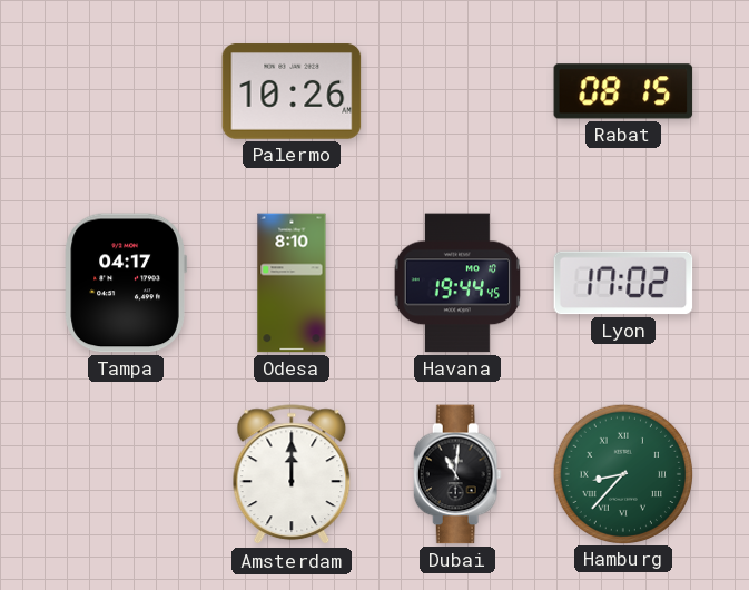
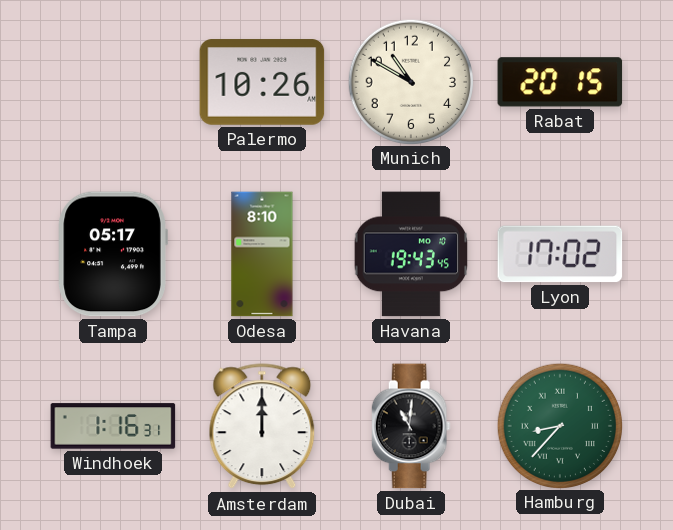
Munich: none -> 10:50 (410, 81)
Rabat: 08:15 -> 20:15 (560, 82)
Tampa: 04:17 -> 05:17 (113, 254)
Havana: 19:44 -> 19:43 (411, 254)
Windhoek: none -> 1:16 (113, 426)
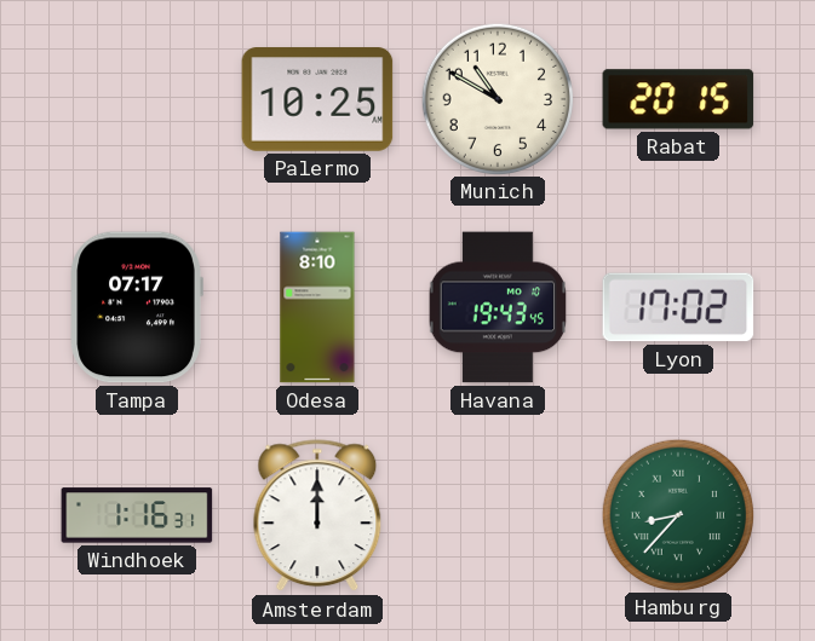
Palermo: 10:26 -> 10:25 (317, 99)
Tampa: 05:17 -> 07:17 (137, 307)
Dubai: 11:01 -> none (411, 426)
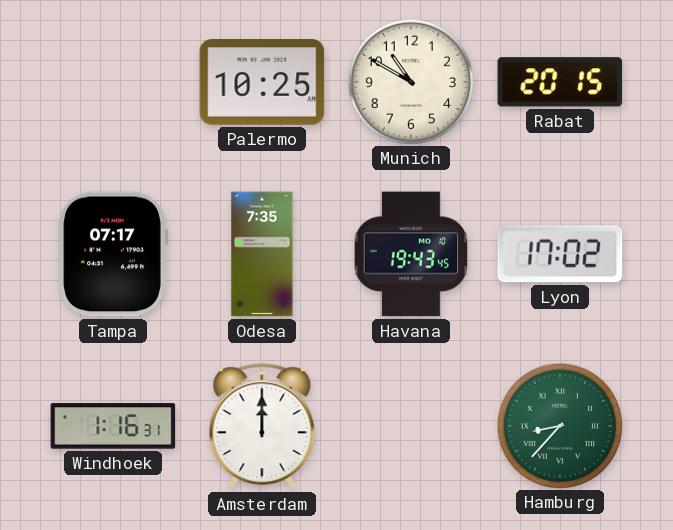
Odesa: 8:10 -> 7:35 (262, 254)
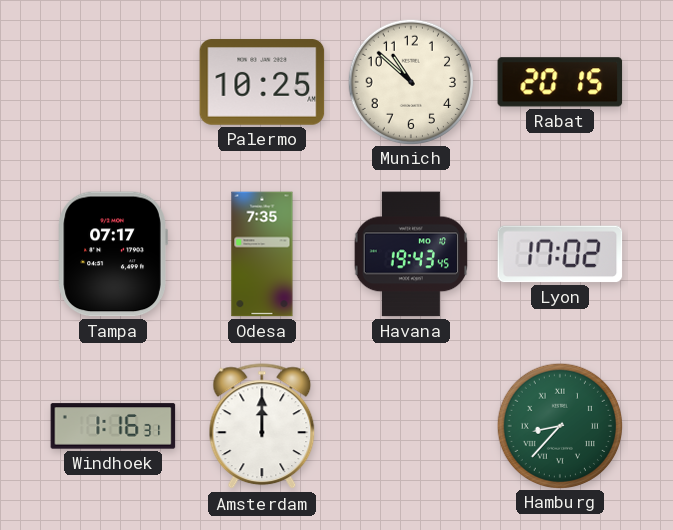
Munich: 10:50 -> 10:52 (410, 81)
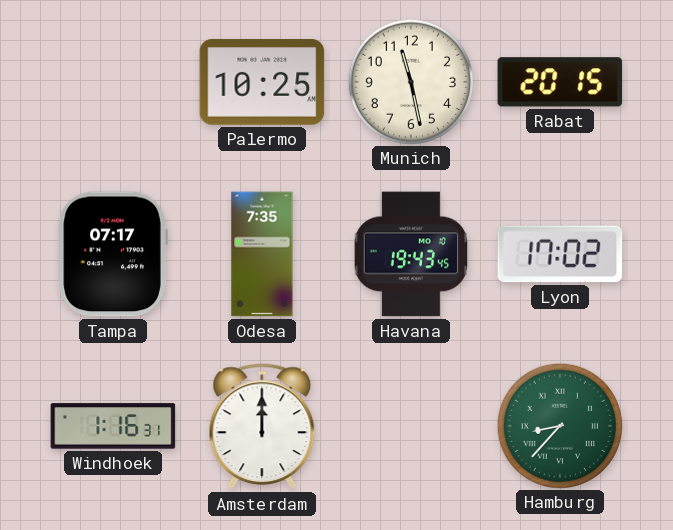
Munich: 10:52 -> 11:28 (410, 81)
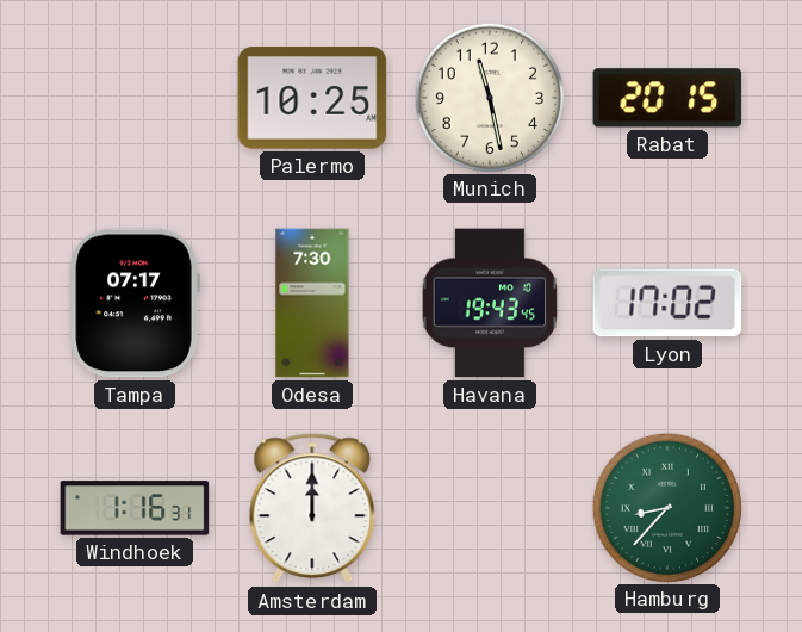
Odesa: 7:35 -> 7:30 (312, 303)
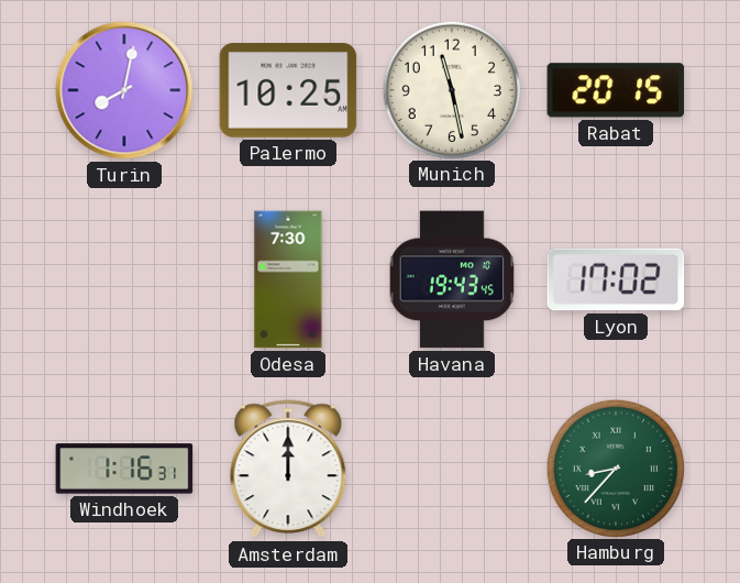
Turin: none -> 8:02 (124, 90)
Tampa: 07:17 -> none (135, 303)
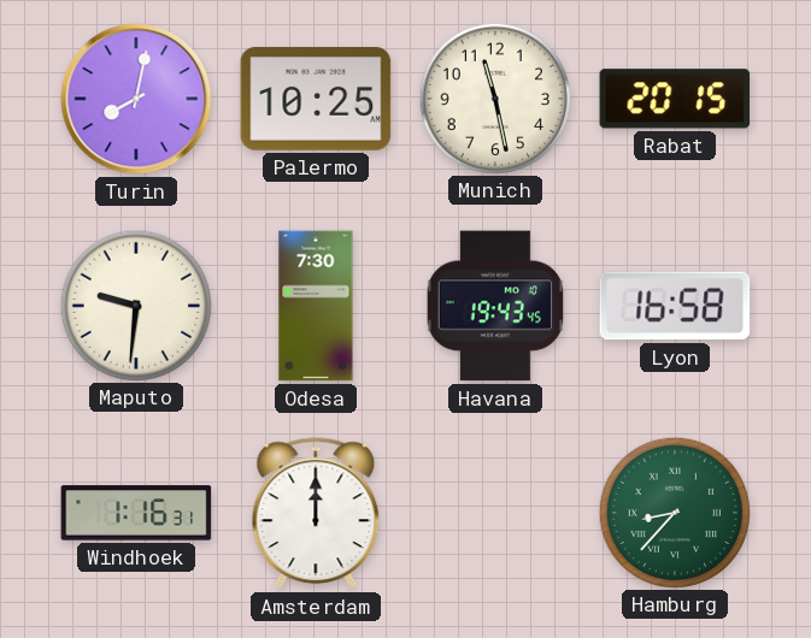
Maputo: none -> 9:31 (135, 305)
Lyon: 17:02 -> 16:58 (675, 306)
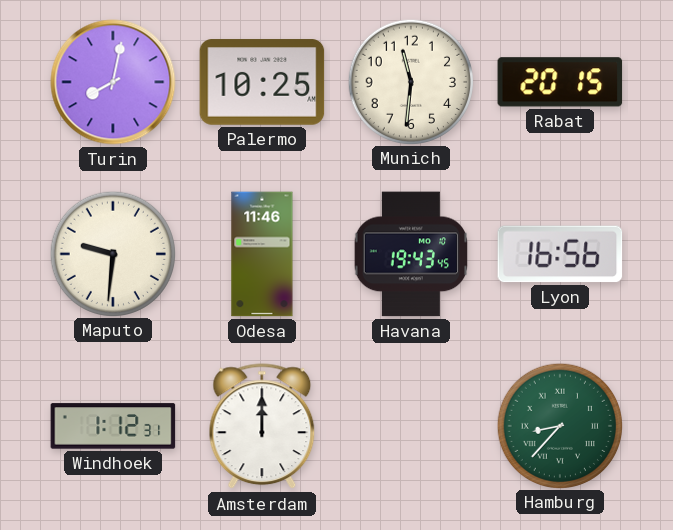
Munich: 11:28 -> 11:31 (410, 81)
Odesa: 7:30 -> 11:46 (262, 254)
Lyon: 16:58 -> 16:56 (560, 254)
Windhoek: 1:16 -> 1:12 (113, 426)
